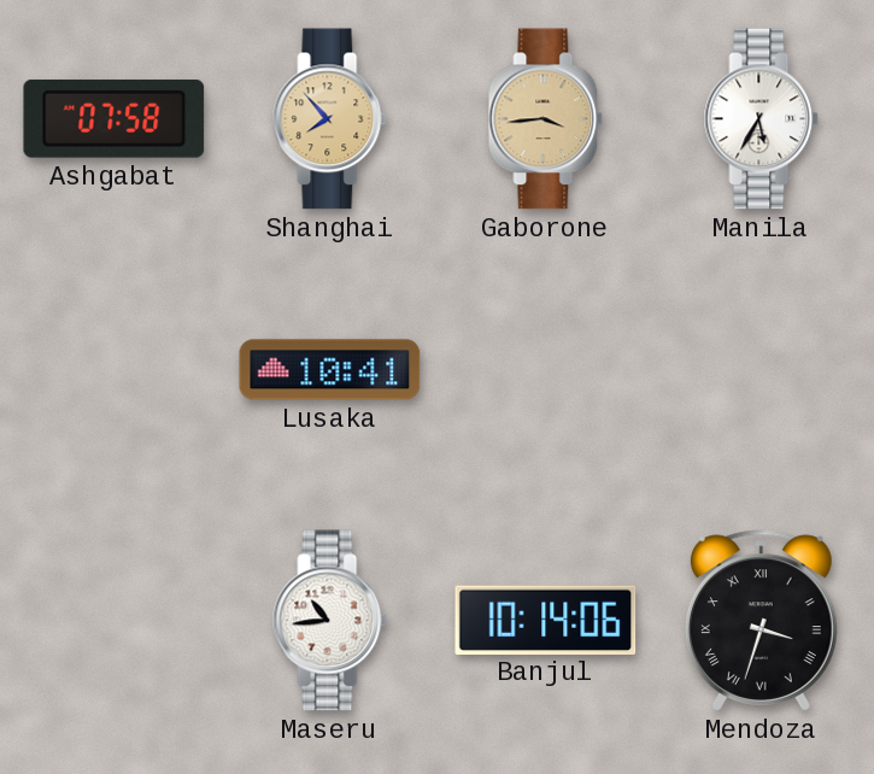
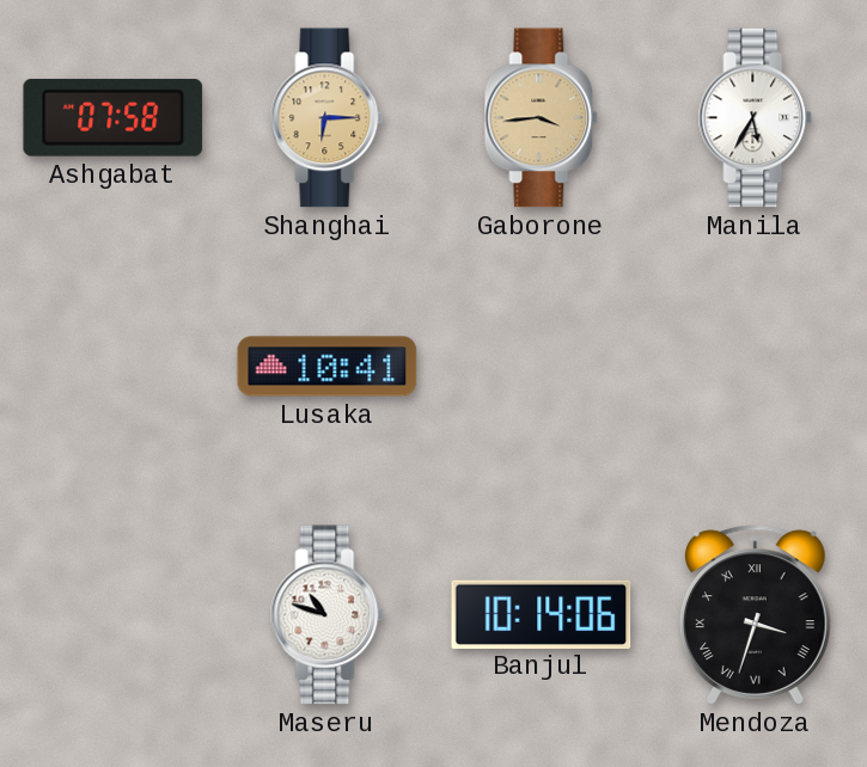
Shanghai: 7:53 -> 6:15 (328, 118)
Maseru: 10:44 -> 10:48 (328, 615)
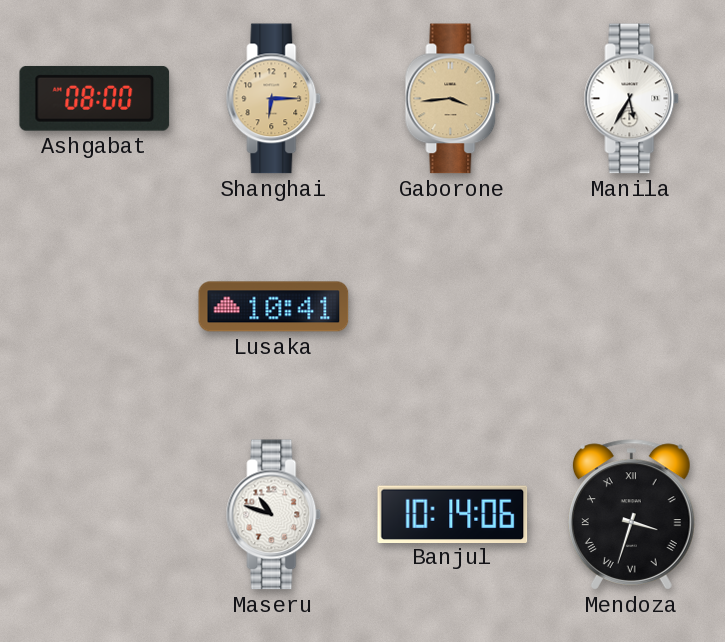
Ashgabat: 07:58 -> 08:00 (95, 98)
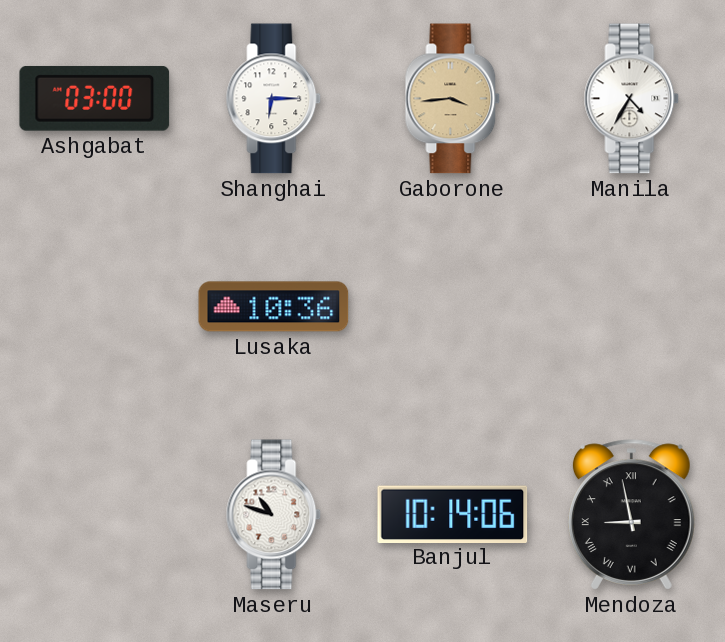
Ashgabat: 08:00 -> 03:00 (95, 98)
Shanghai dial: champagne -> white (274, 99)
Manila: 5:35 -> 4:35 (632, 99)
Lusaka: 10:41 -> 10:36 (274, 307)
Mendoza: 3:33 -> 8:58 (631, 515)
